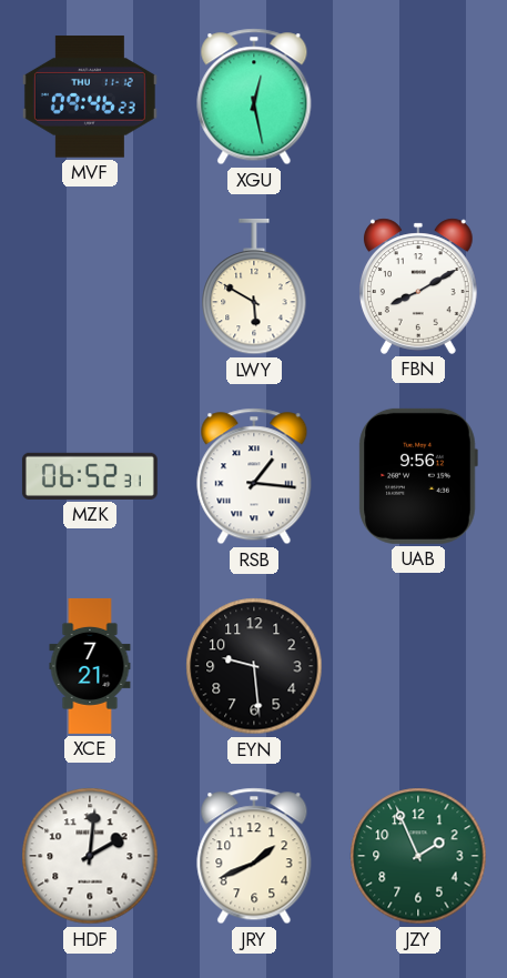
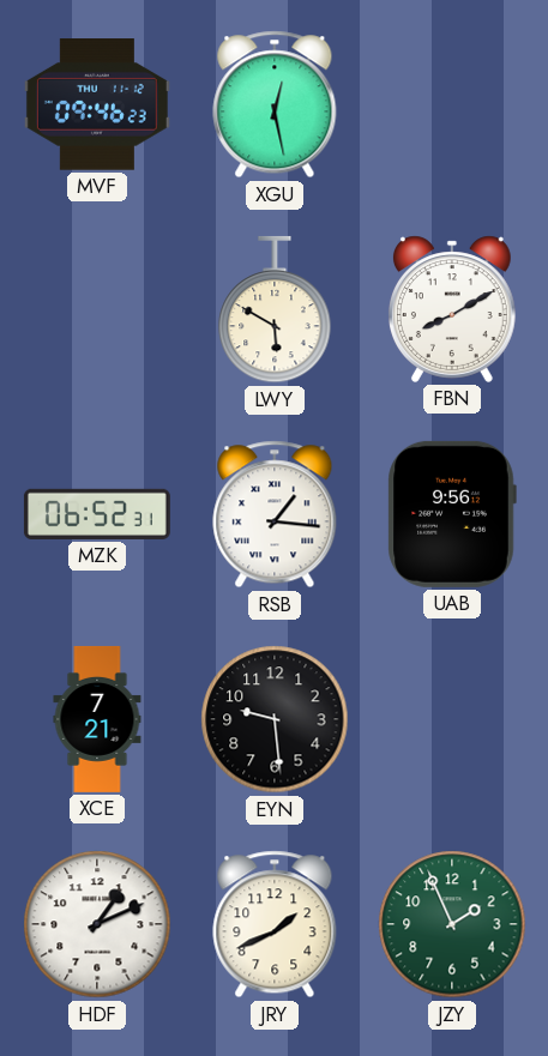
HDF: 2:01 -> 1:11 (97, 924)
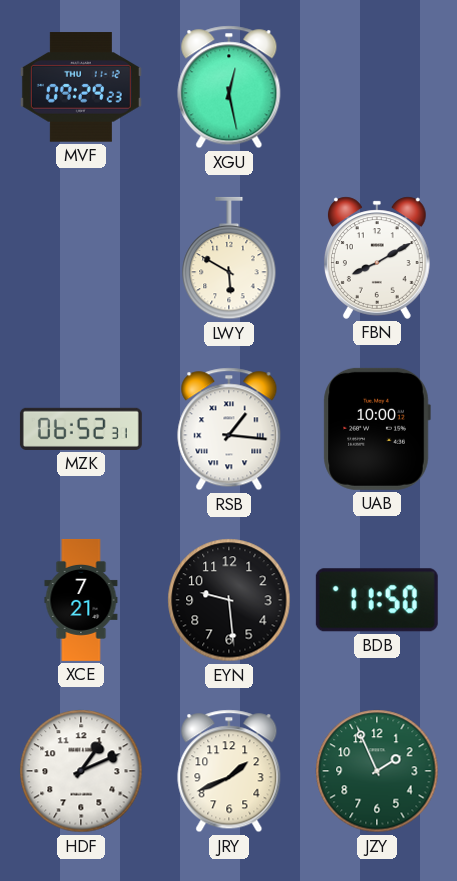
MVF: 09:46 -> 09:29 (81, 87)
UAB: 9:56 -> 10:00 (377, 429)
BDB: none -> 11:50 (377, 600)
